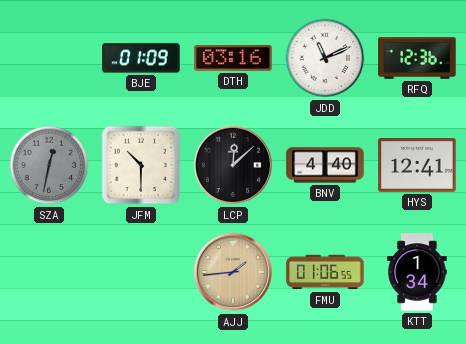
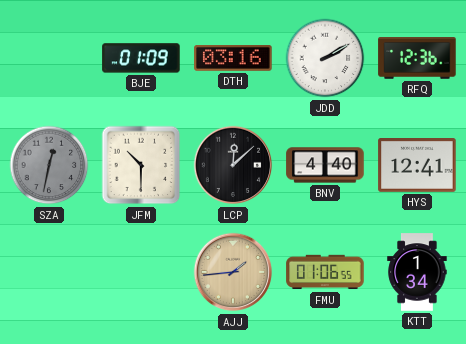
JDD: 11:11 -> 2:10 (325, 58)
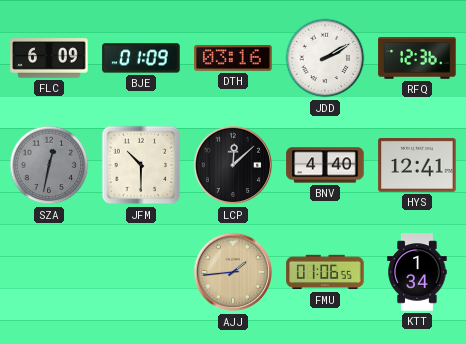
FLC: none -> 6:09 (49, 58)
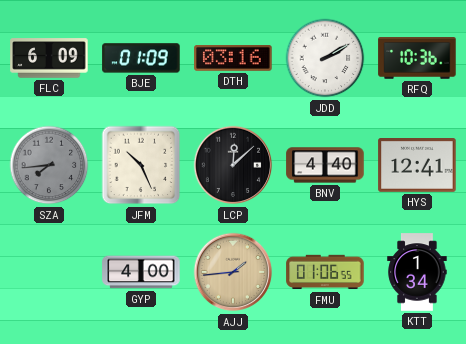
RFQ: 12:36 -> 10:36 (417, 58)
SZA: 12:32 -> 7:44 (49, 165)
JFM: 10:30 -> 10:26 (141, 165)
GYP: none -> 4:00 (141, 272)
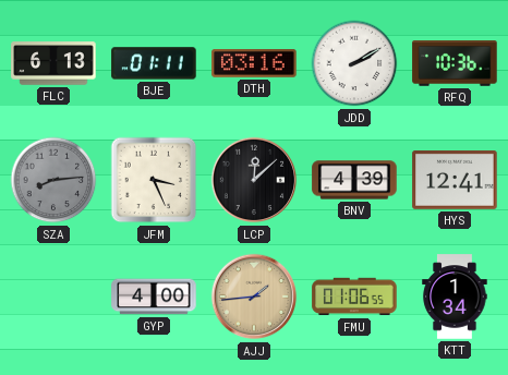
FLC: 6:09 -> 6:13 (53, 63)
BJE: 01:09 -> 01:11 (154, 63)
SZA: 7:44 -> 8:14 (53, 180)
JFM: 10:26 -> 3:26 (154, 180)
BNV: 4:40 -> 4:39 (354, 180)
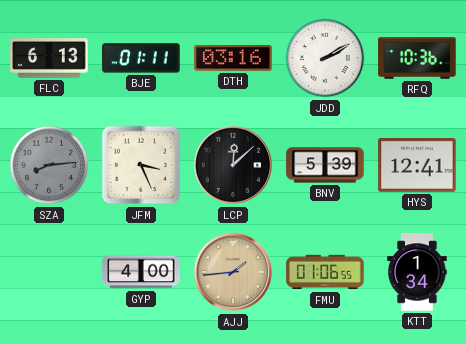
BNV: 4:39 -> 5:39 (325, 165)
